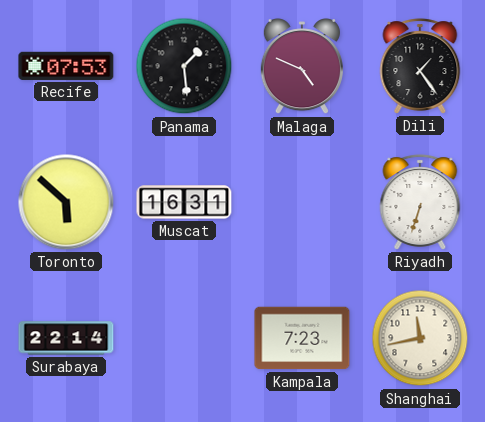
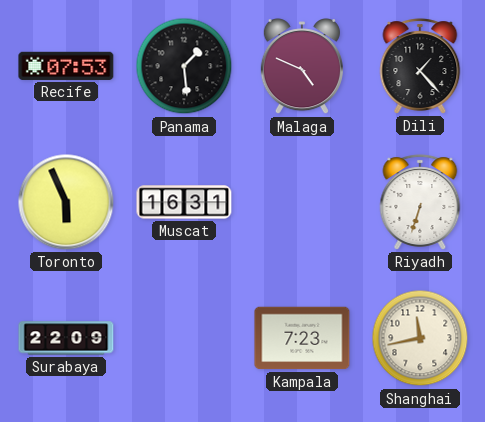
Dili: 1:24 -> 1:23 (420, 66)
Toronto: 5:52 -> 5:56 (66, 202)
Surabaya: 22:14 -> 22:09 (66, 338)
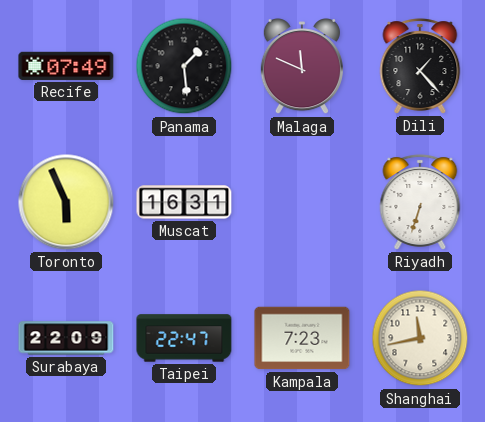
Recife: 07:53 -> 07:49 (66, 66)
Malaga: 4:49 -> 11:49 (302, 67)
Taipei: none -> 22:47 (184, 338)
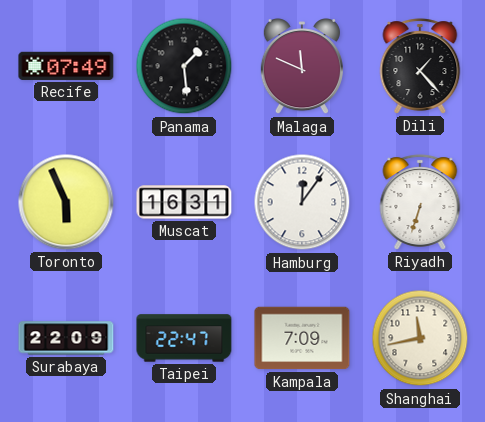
Hamburg: none -> 12:06 (302, 202)
Kampala: 7:23 -> 7:09 (302, 338)
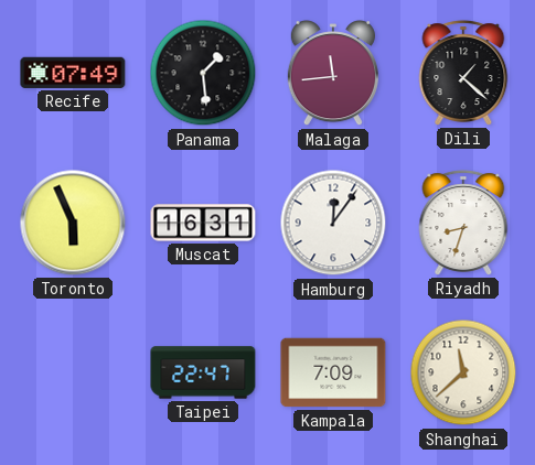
Malaga: 11:49 -> 11:44 (333, 74)
Dili: 1:23 -> 1:22 (463, 73)
Riyadh: 6:33 -> 8:33 (463, 223)
Surabaya: 22:09 -> none (66, 338)
Shanghai: 11:43 -> 11:38 (463, 372)
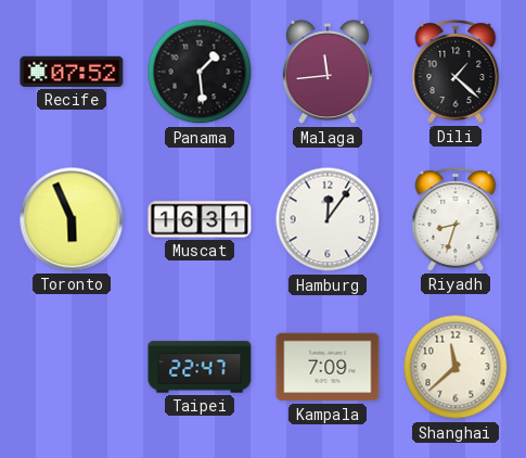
Recife: 07:49 -> 07:52 (72, 72)
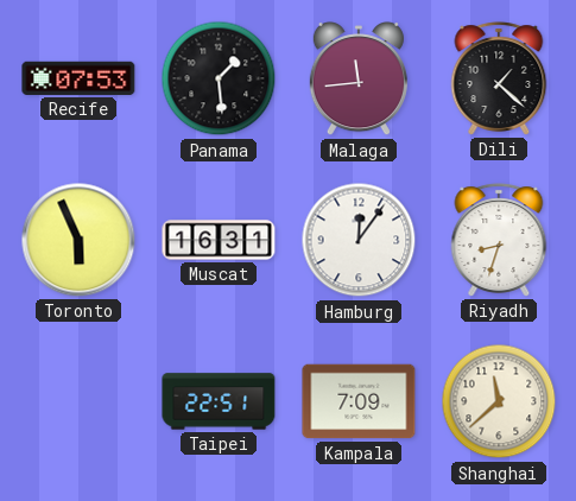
Recife: 07:52 -> 07:53 (78, 78)
Taipei: 22:47 -> 22:51 (219, 401)
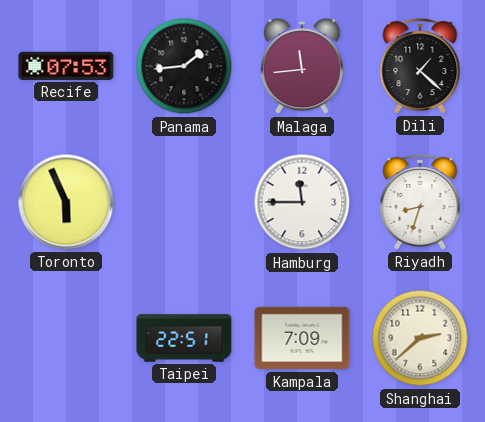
Panama: 1:29 -> 1:44 (184, 66)
Muscat: 16:31 -> none (219, 240)
Hamburg: 12:06 -> 11:45 (302, 202)
Shanghai: 11:38 -> 2:38 (420, 338)
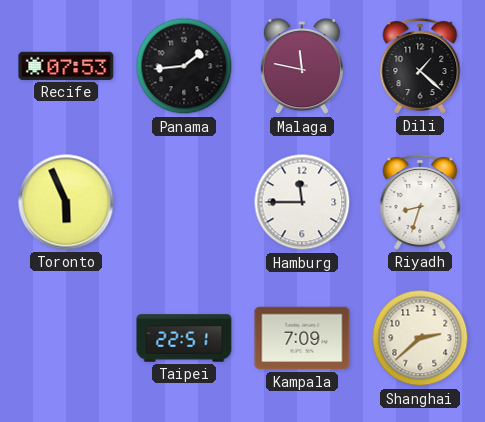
Malaga: 11:44 -> 11:47 (302, 67)
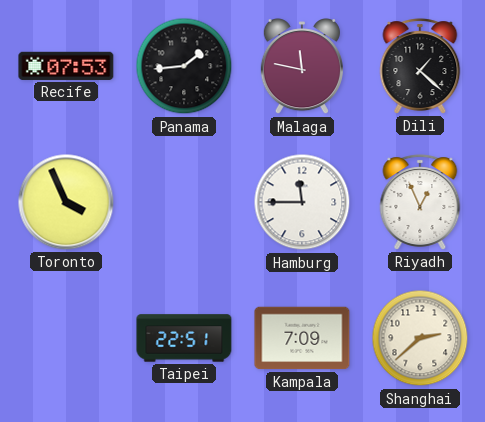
Toronto: 5:56 -> 3:56 (66, 202)
Riyadh: 8:33 -> 12:56 (420, 202)
